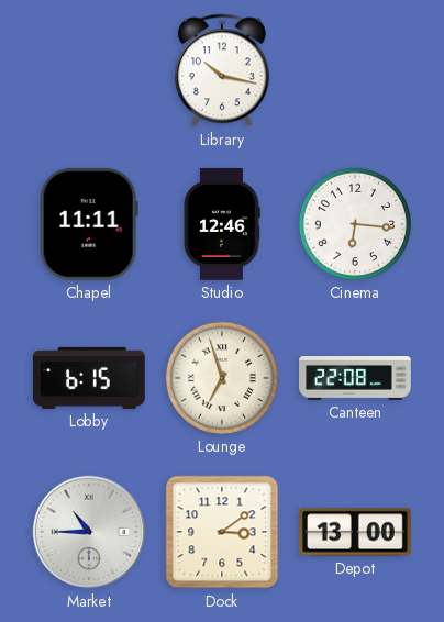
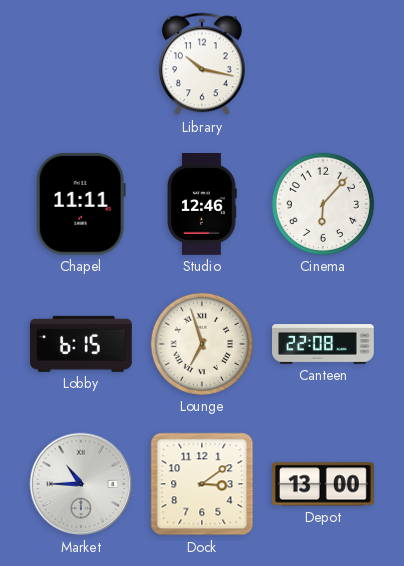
Cinema: 6:16 -> 6:07 (323, 204)
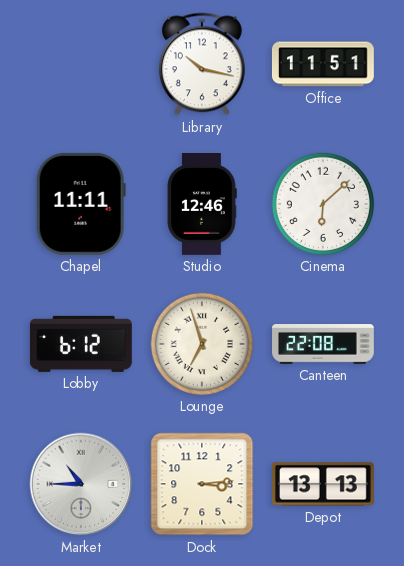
Office: none -> 11:51 (323, 64)
Cinema: 6:07 -> 6:08 (323, 204)
Lobby: 6:15 -> 6:12 (81, 344)
Dock: 3:09 -> 3:14 (202, 484)
Depot: 13:00 -> 13:13 (324, 484)
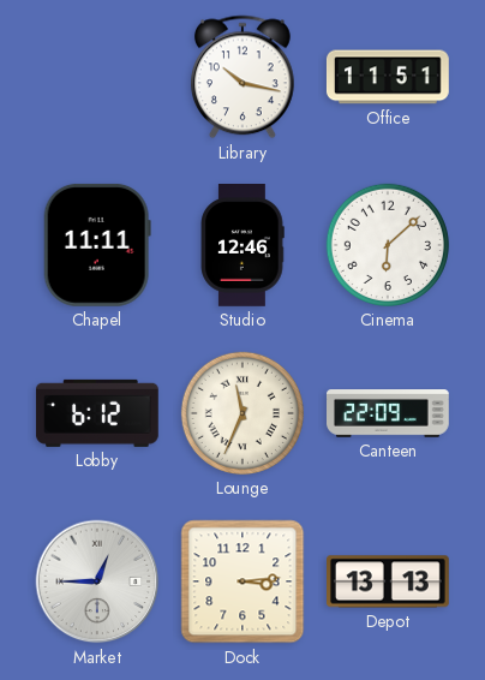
Lounge: 6:57 -> 11:34 (242, 413)
Canteen: 22:08 -> 22:09 (389, 413)
Market: 10:45 -> 12:45 (97, 581)
